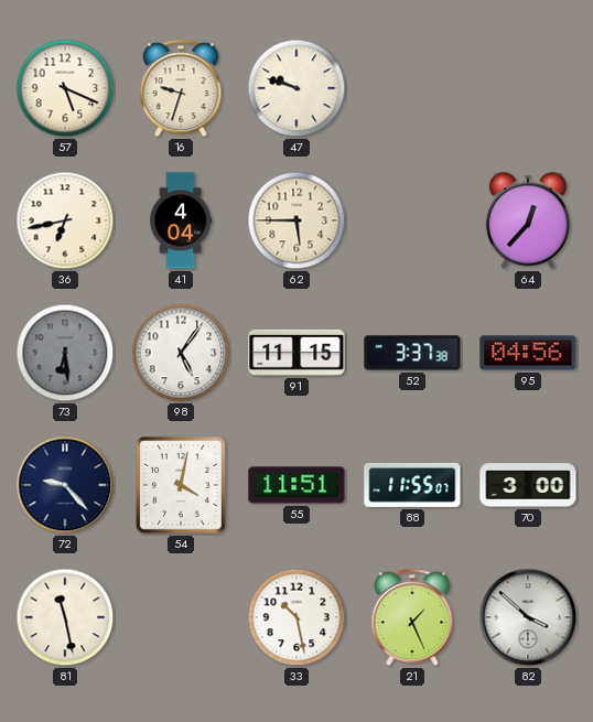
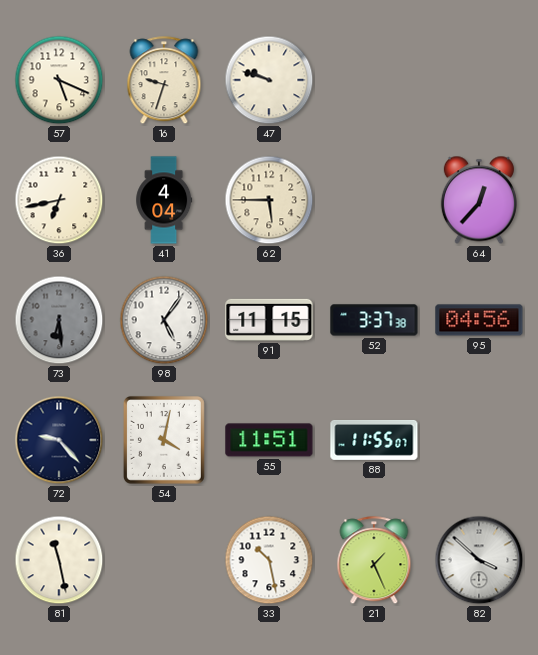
70: 3:00 -> none (528, 485)
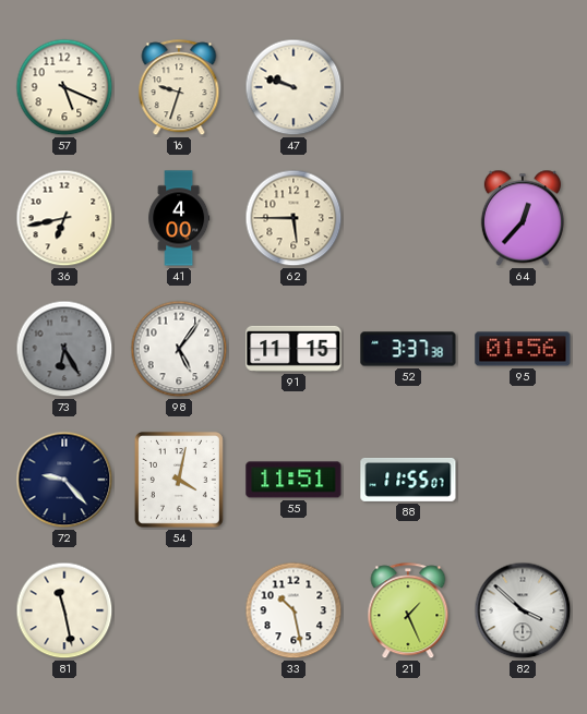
41: 4:04 -> 4:00 (179, 218)
73: 6:29 -> 6:25 (64, 349)
95: 04:56 -> 01:56 (523, 349)
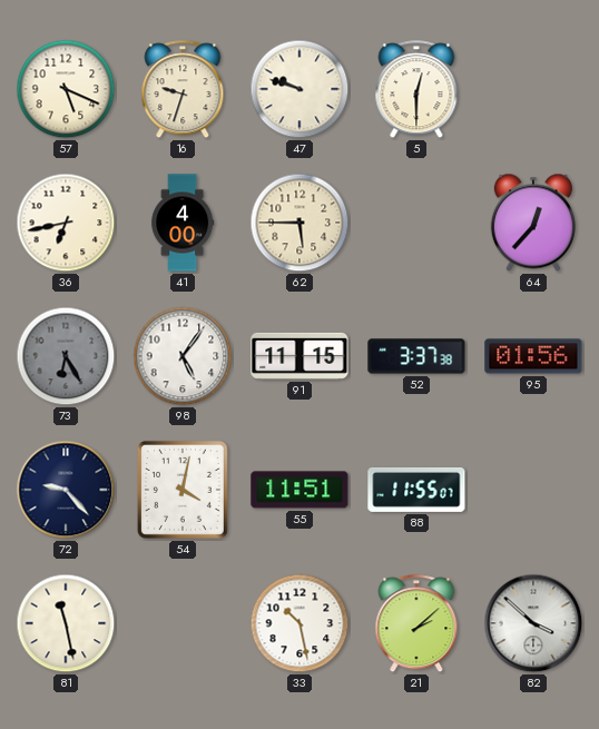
5: none -> 12:30 (416, 90)
21: 1:26 -> 2:08 (416, 624)
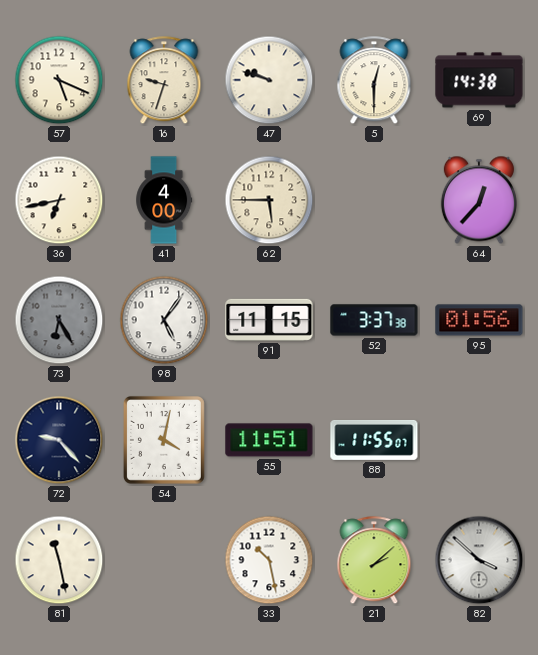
69: none -> 14:38 (479, 80)
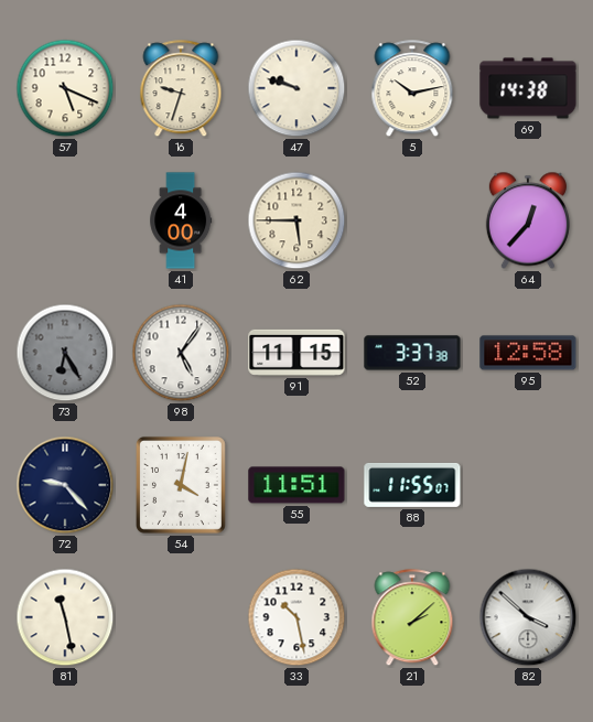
5: 12:30 -> 10:13 (412, 89)
36: 6:43 -> none (59, 200)
95: 01:56 -> 12:58 (528, 353)
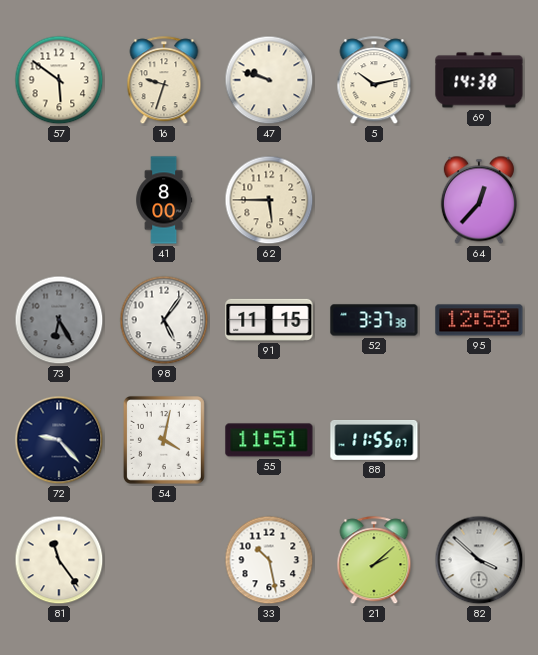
57: 5:19 -> 5:51 (59, 80)
41: 4:00 -> 8:00 (164, 200)
81: 11:28 -> 11:24 (59, 560)
